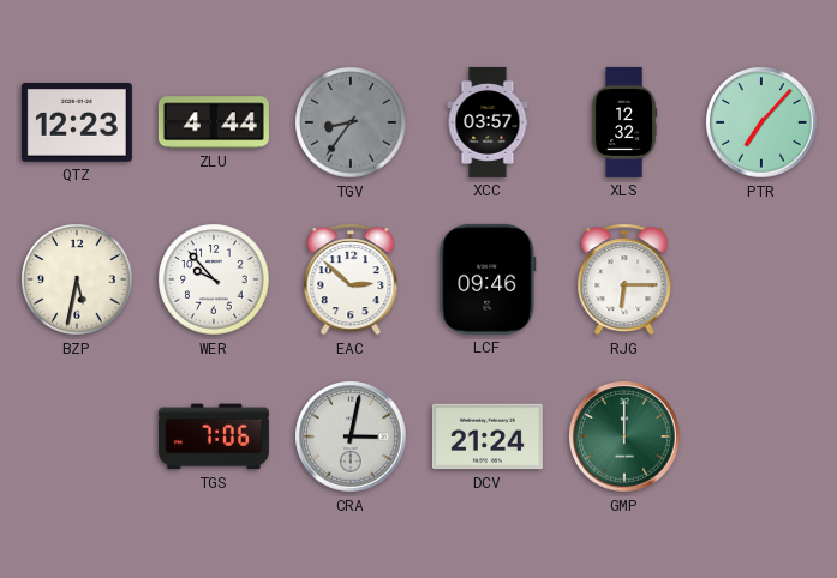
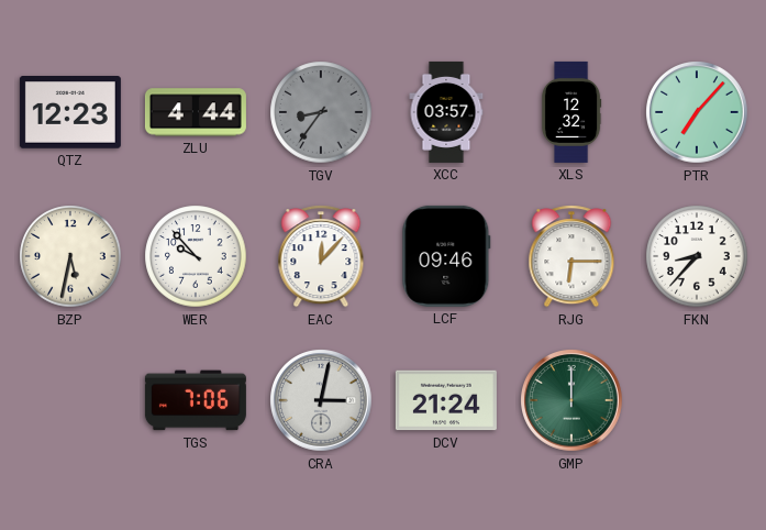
EAC: 2:52 -> 12:07 (321, 256)
FKN: none -> 8:37 (697, 256)
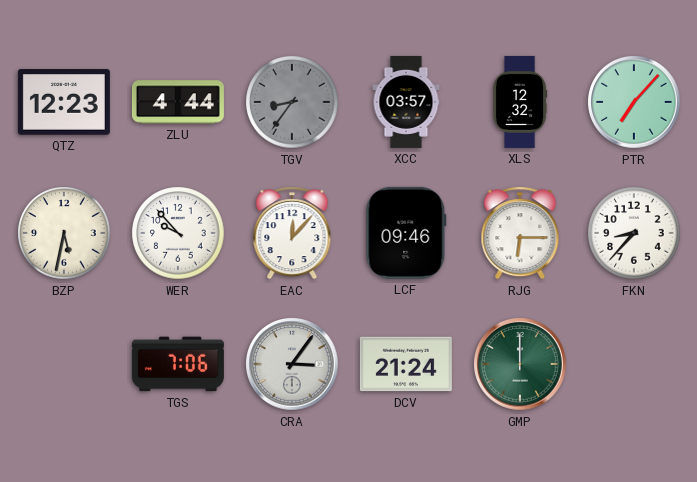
CRA: 3:02 -> 3:06 (292, 364)
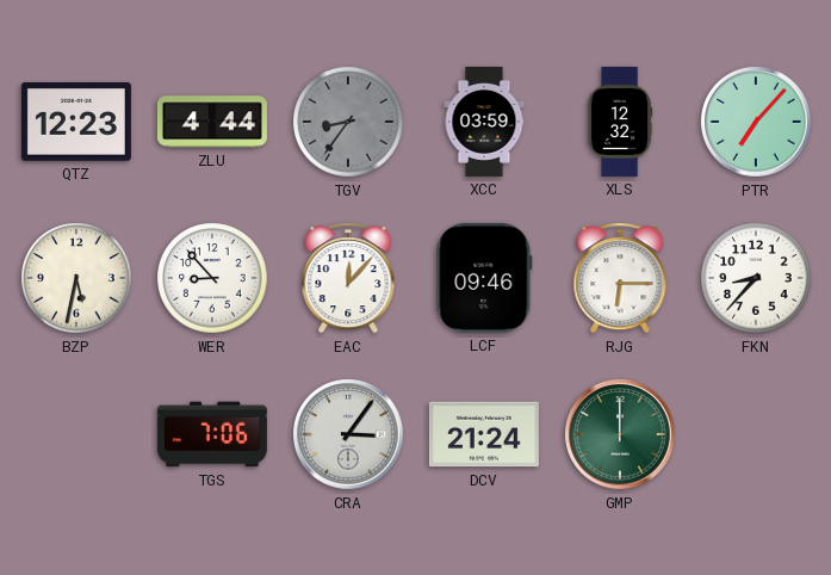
XCC: 03:57 -> 03:59 (484, 122)
WER: 9:53 -> 8:53 (212, 278)
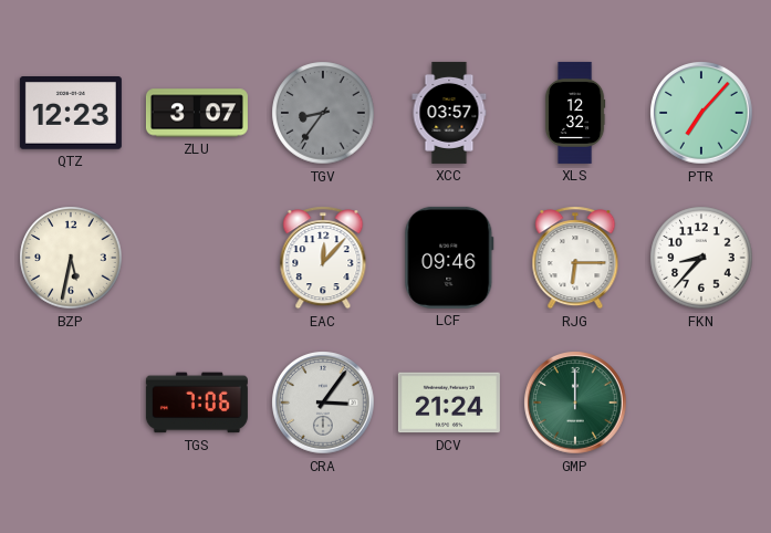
ZLU: 4:44 -> 3:07 (197, 113)
XCC: 03:59 -> 03:57 (449, 113)
WER: 8:53 -> none (212, 278)
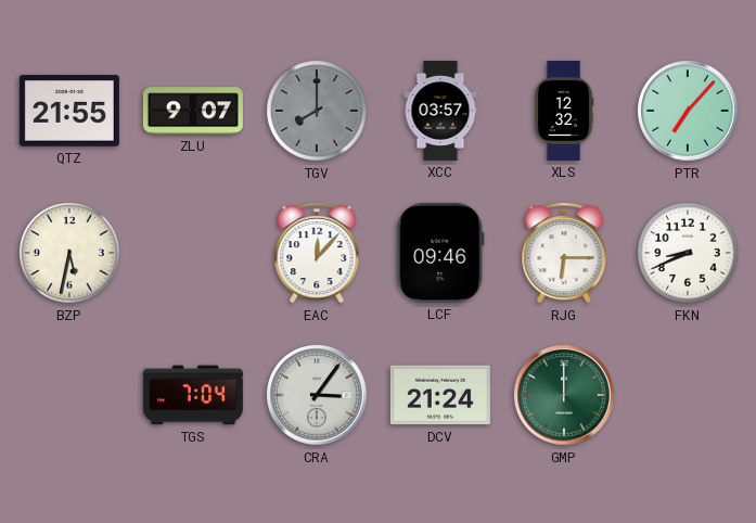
QTZ: 12:23 -> 21:55 (69, 112)
ZLU: 3:07 -> 9:07 (193, 111)
TGV: 8:36 -> 8:00 (317, 111)
FKN: 8:37 -> 8:41 (688, 253)
TGS: 7:06 -> 7:04 (193, 395)
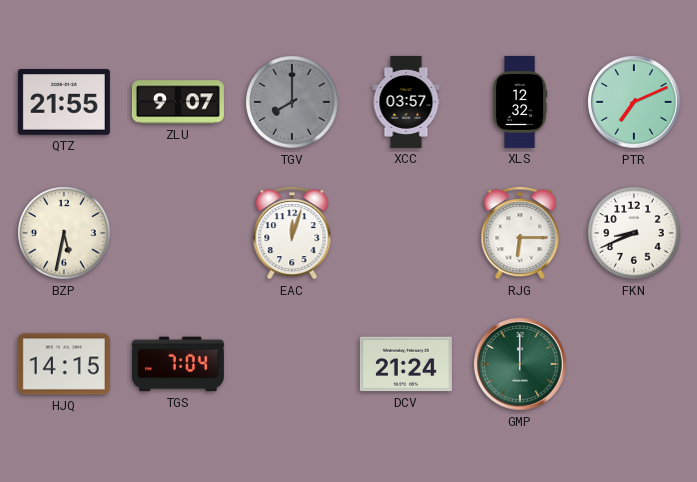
PTR: 7:07 -> 7:11 (634, 102)
EAC: 12:07 -> 12:03 (292, 233)
LCF: 09:46 -> none (440, 253)
HJQ: none -> 14:15 (64, 364)
CRA: 3:06 -> none (317, 395)
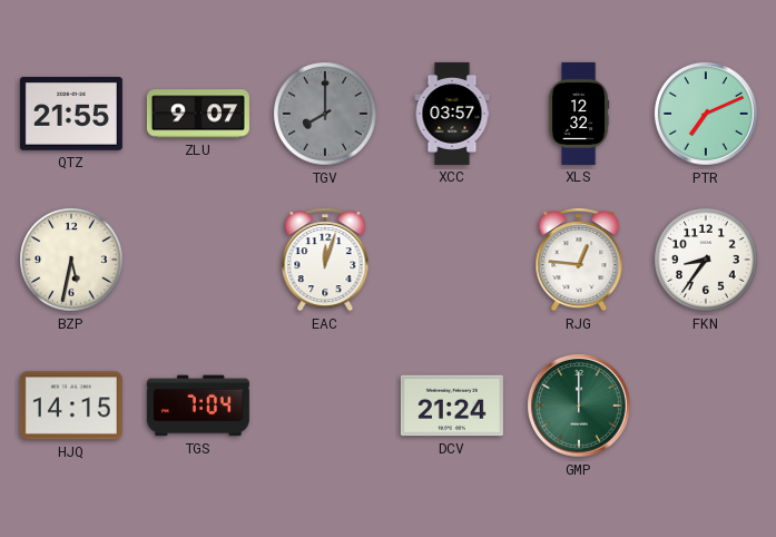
RJG: 6:15 -> 12:46 (579, 260)
FKN: 8:41 -> 8:36 (706, 260)
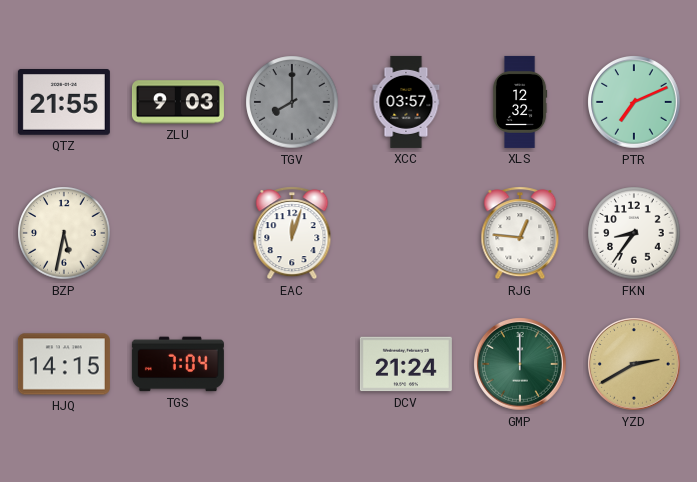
ZLU: 9:07 -> 9:03 (178, 102)
YZD: none -> 2:40 (634, 364)
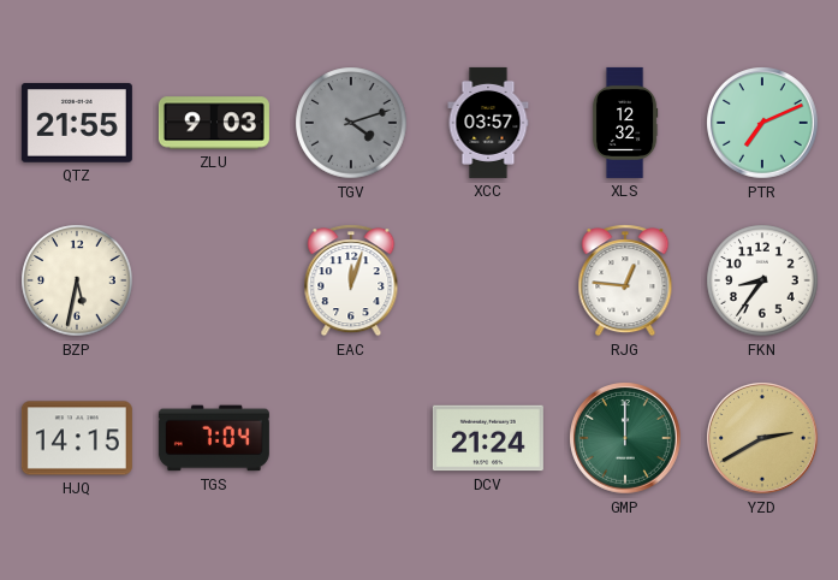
TGV: 8:00 -> 4:12 (351, 123)
